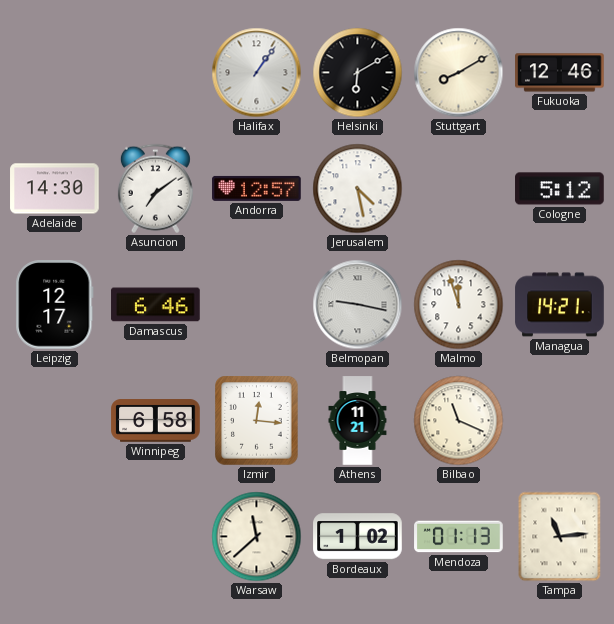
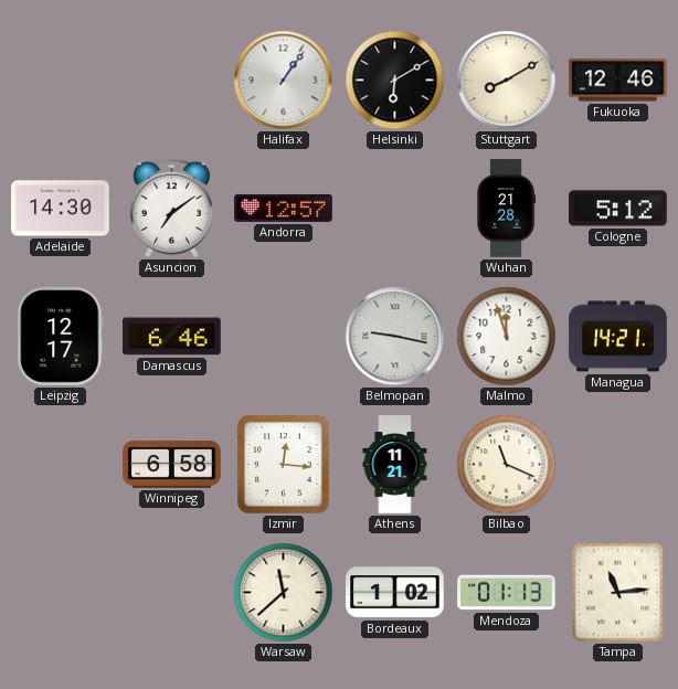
Jerusalem: 4:28 -> none (358, 189)
Wuhan: none -> 21:28 (507, 209)
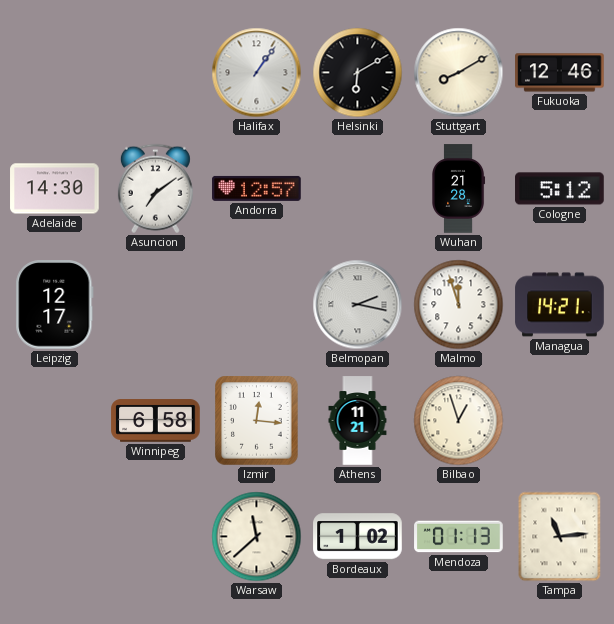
Damascus: 6:46 -> none (172, 337)
Belmopan: 9:17 -> 2:17 (358, 305)
Bilbao: 11:19 -> 12:57 (459, 421)
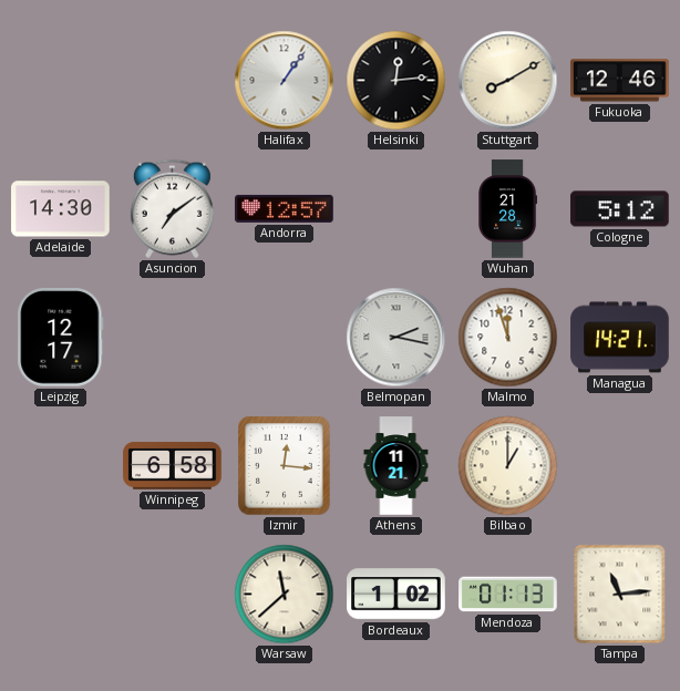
Helsinki: 6:10 -> 12:14 (396, 81)
Bilbao: 12:57 -> 1:00 (508, 466)
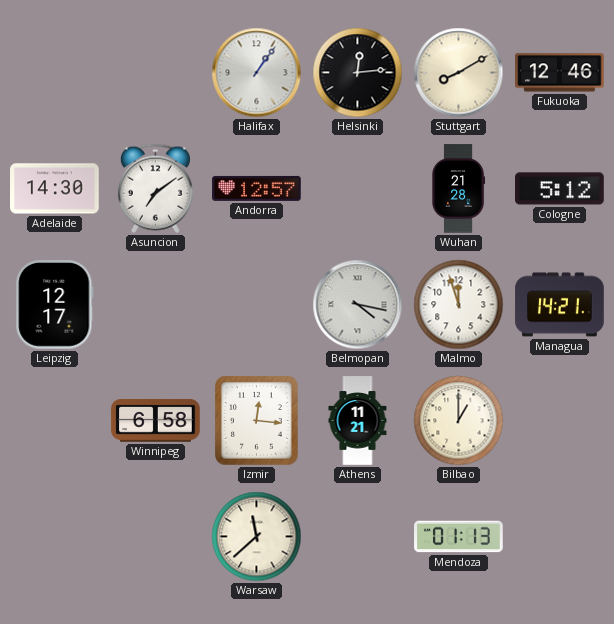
Belmopan: 2:17 -> 4:17 (358, 305)
Bordeaux: 1:02 -> none (396, 595)
Tampa: 11:14 -> none (620, 595)
